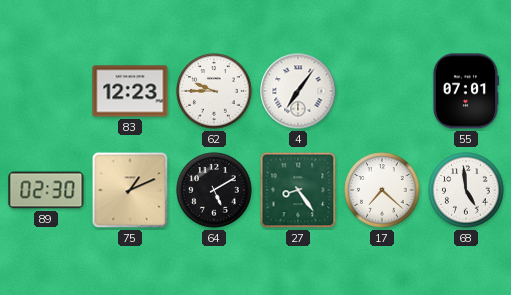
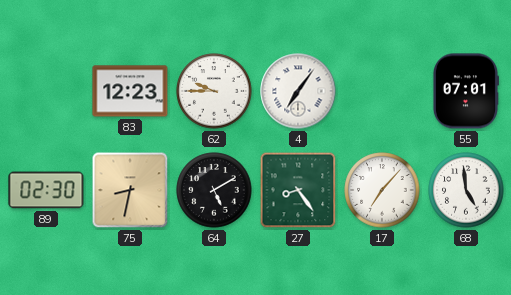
75: 1:11 -> 8:32 (130, 190)
17: 7:22 -> 7:07 (382, 190)
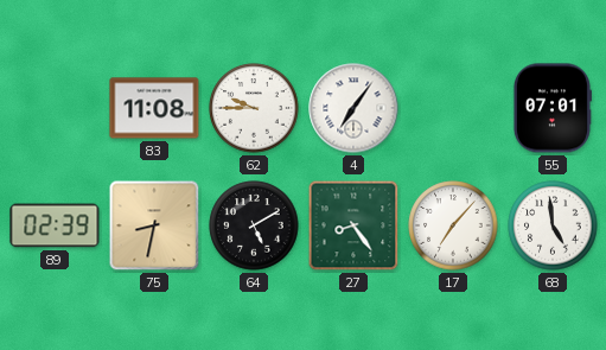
83: 12:23 -> 11:08 (154, 108)
89: 02:30 -> 02:39 (55, 225)
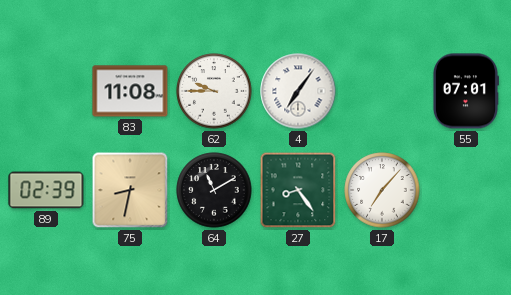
64: 5:10 -> 11:10 (214, 190)
68: 4:59 -> none (553, 225)
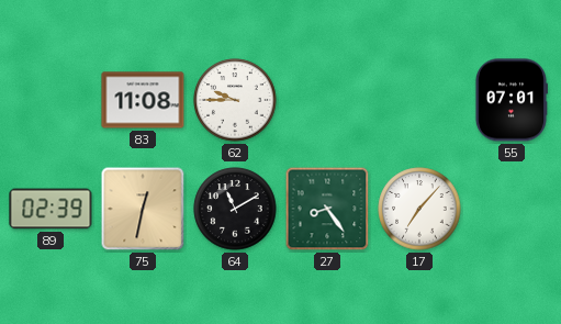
4: 7:06 -> none (298, 91)
75: 8:32 -> 12:32 (143, 209)
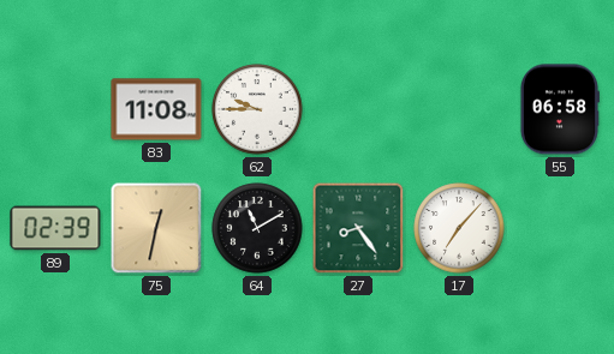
55: 07:01 -> 06:58 (559, 109)
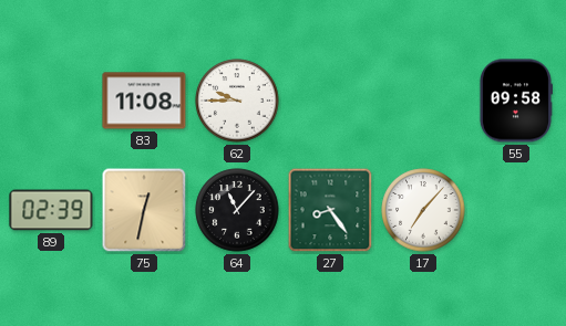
55: 06:58 -> 09:58 (515, 101)
64: 11:10 -> 11:07 (237, 210)
